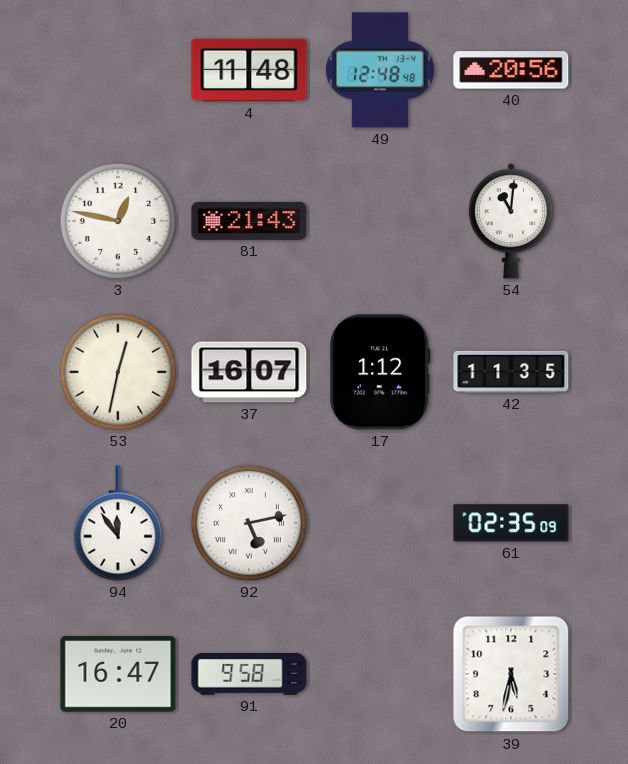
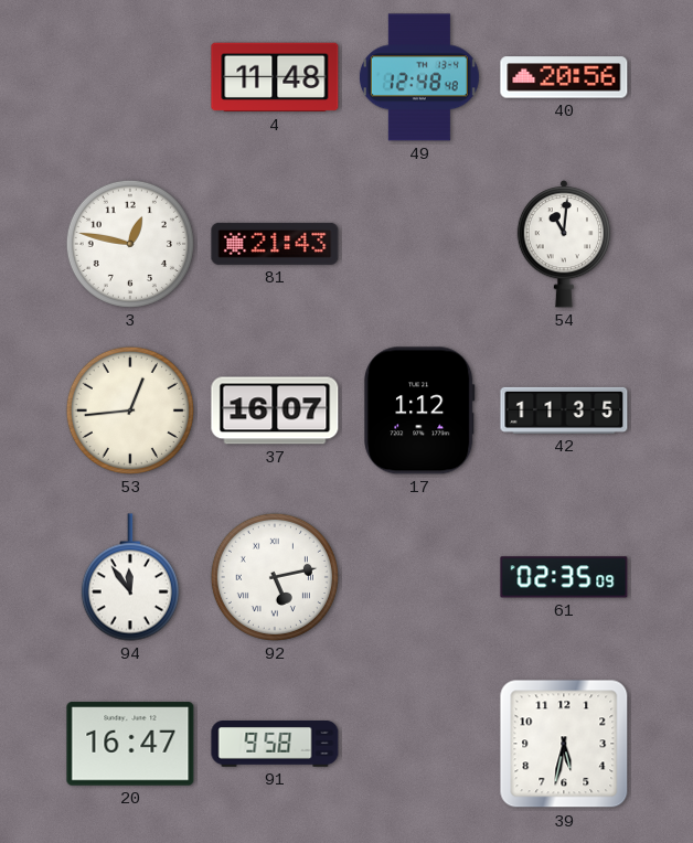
53: 12:32 -> 12:44 (130, 410)
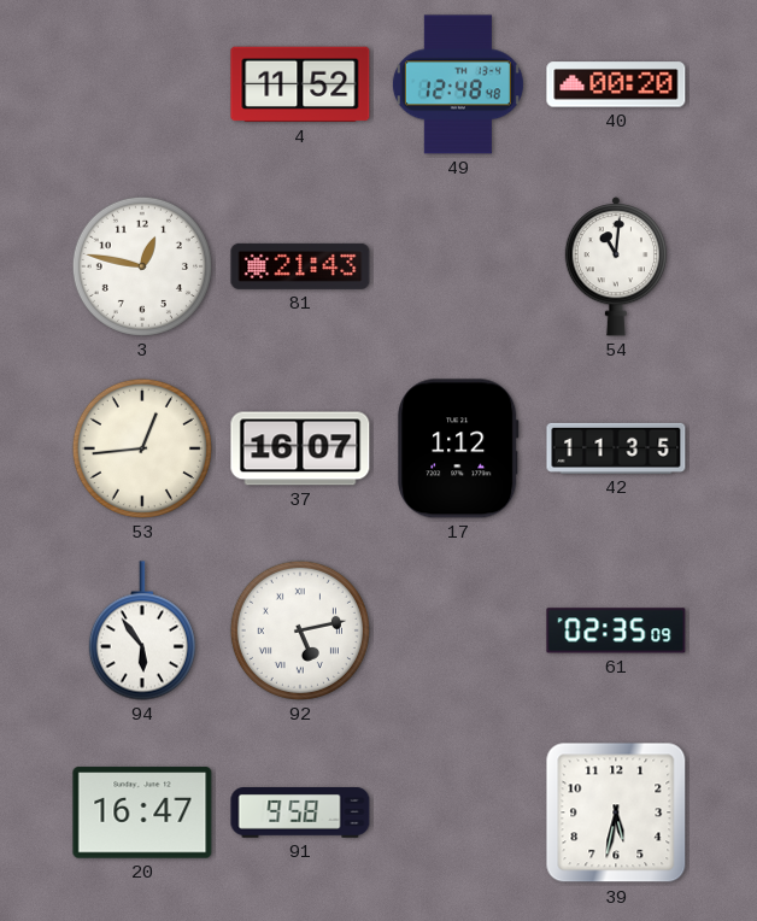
4: 11:48 -> 11:52 (300, 84)
40: 20:56 -> 00:20 (616, 84)
94: 11:54 -> 5:54 (142, 630)
